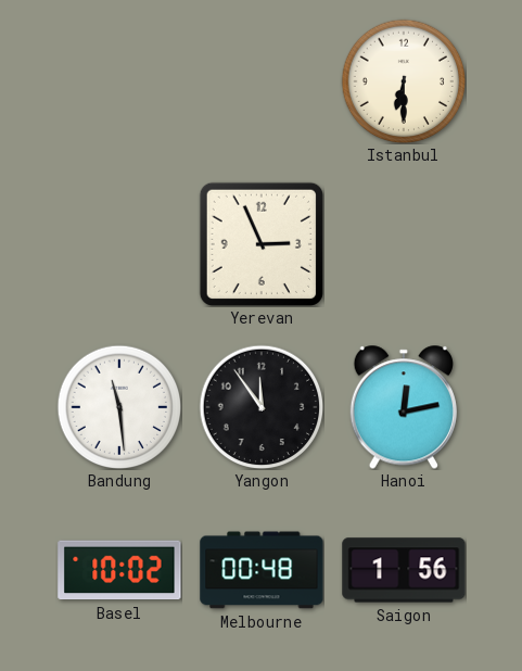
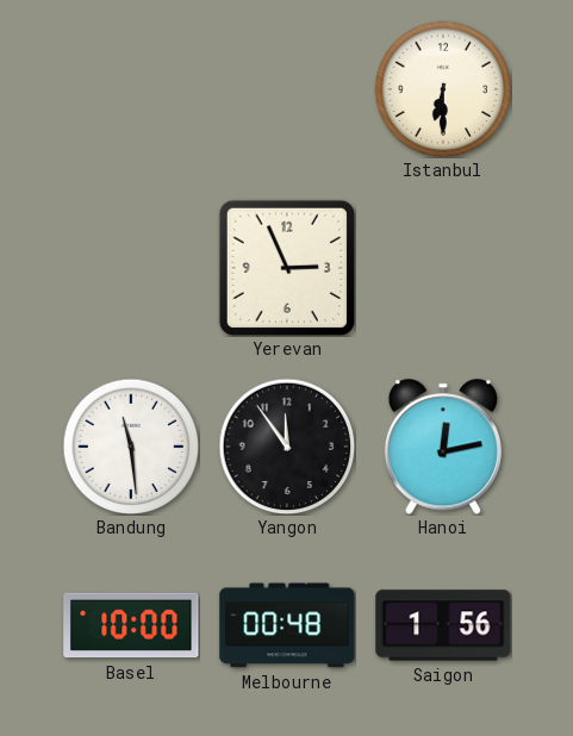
Basel: 10:02 -> 10:00 (131, 625)
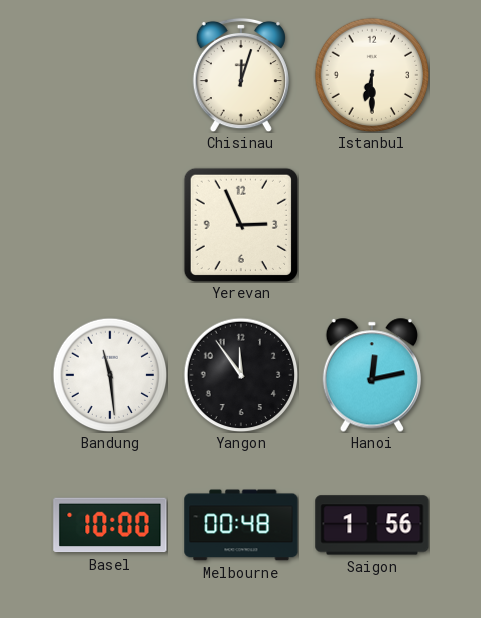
Chisinau: none -> 12:03 (241, 75)
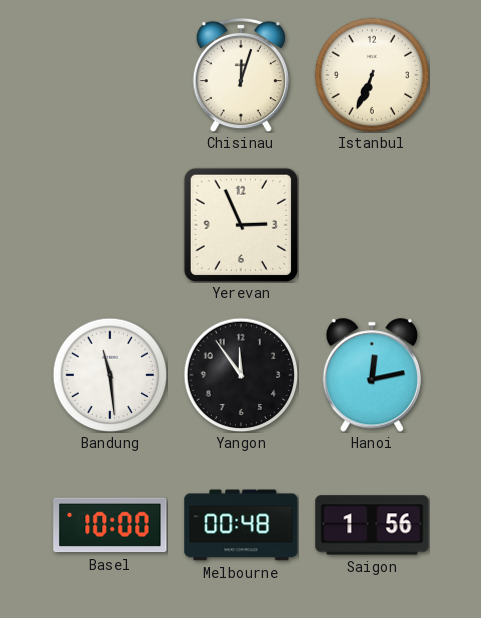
Istanbul: 6:30 -> 6:34 (372, 75)
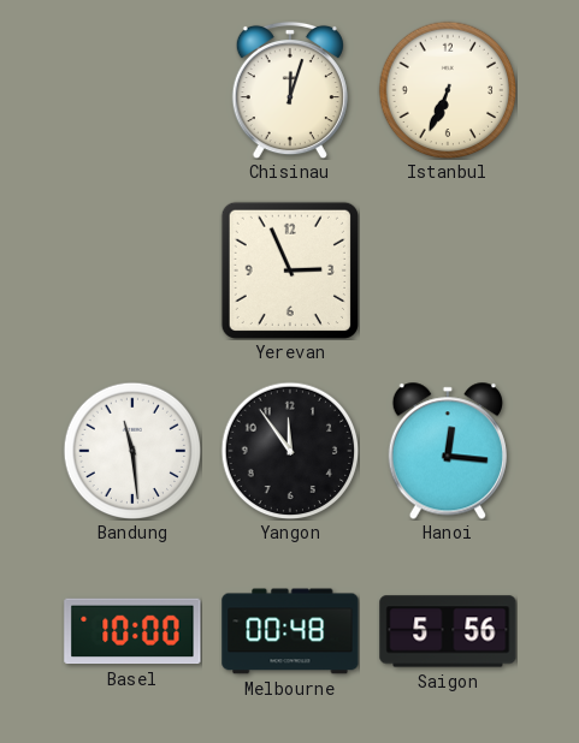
Hanoi: 12:13 -> 12:16 (448, 451)
Saigon: 1:56 -> 5:56 (448, 631)
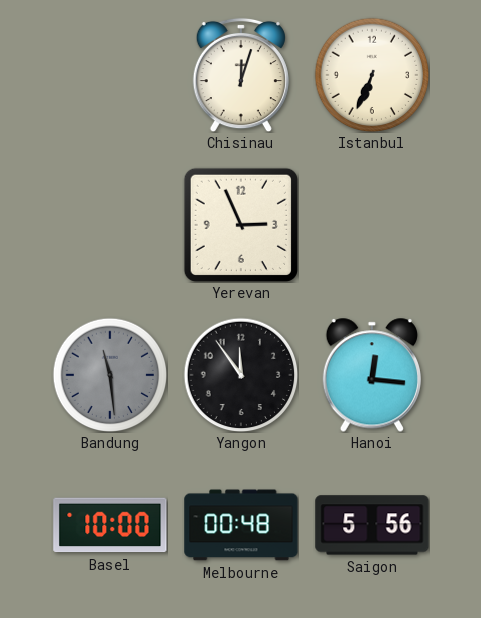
Bandung dial: white -> grey (110, 375)
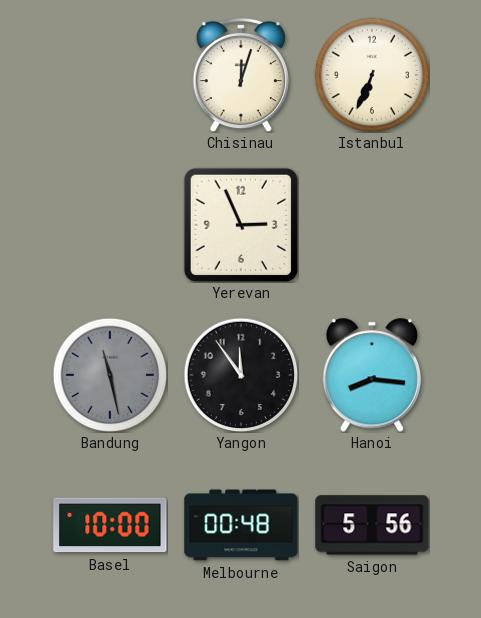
Bandung: 11:29 -> 11:28 (110, 375)
Hanoi: 12:16 -> 8:16 (372, 375)
